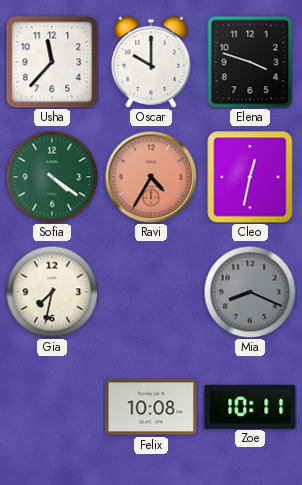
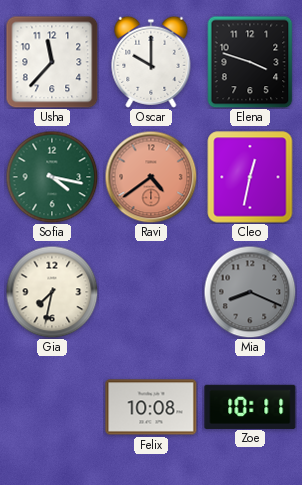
Sofia: 4:21 -> 4:17 (52, 177)
Ravi: 4:35 -> 4:39 (151, 177)
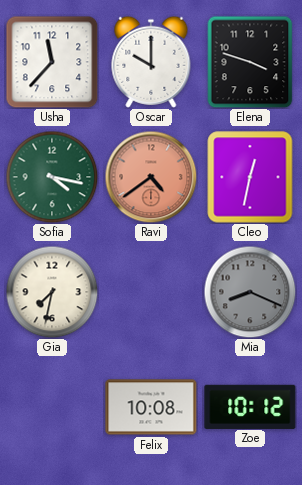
Zoe: 10:11 -> 10:12 (250, 406)
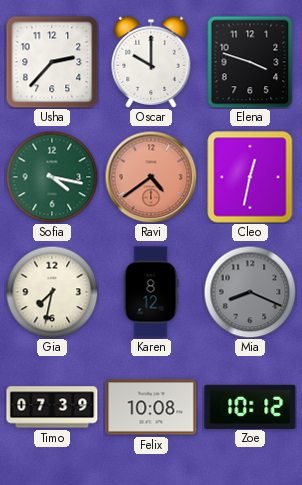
Usha: 11:37 -> 2:37 (52, 62)
Karen: none -> 8:12 (151, 292)
Timo: none -> 07:39 (52, 407)
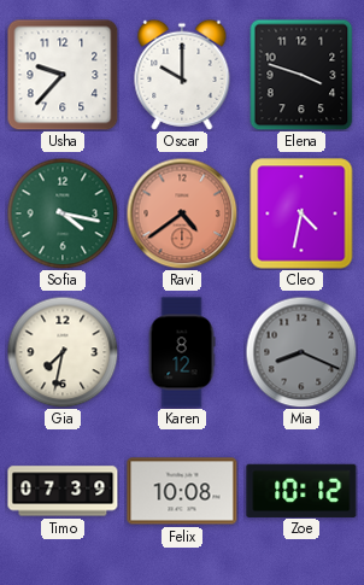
Usha: 2:37 -> 9:37 (63, 75)
Cleo: 12:32 -> 4:32 (301, 213)
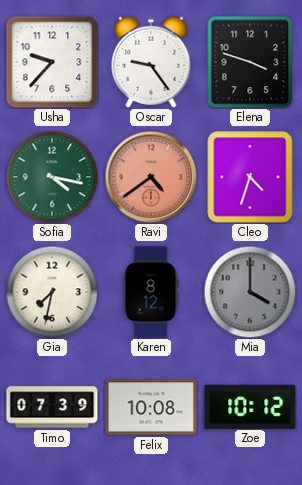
Oscar: 10:00 -> 9:24 (151, 62)
Cleo: 4:32 -> 4:33 (250, 177)
Mia: 8:19 -> 4:00 (250, 292)
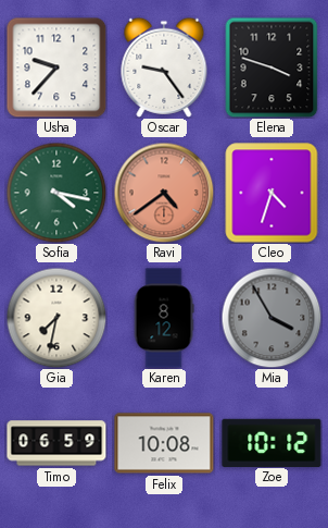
Mia: 4:00 -> 3:55 (272, 318)
Timo: 07:39 -> 06:59 (56, 443)
